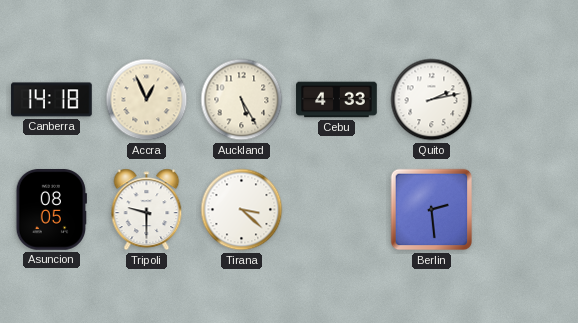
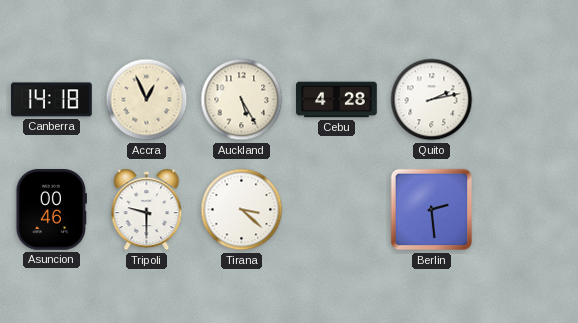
Cebu: 4:33 -> 4:28 (337, 100)
Asuncion: 08:05 -> 00:46 (51, 210)
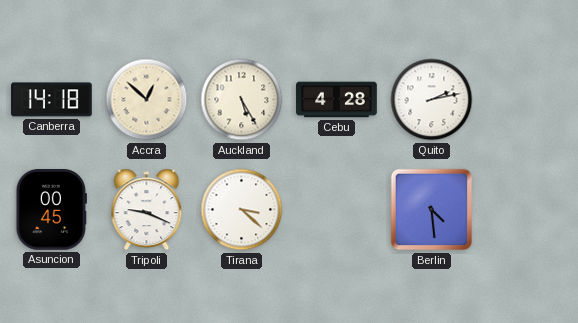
Accra: 12:56 -> 12:52 (147, 100)
Asuncion: 00:46 -> 00:45 (51, 210)
Tripoli: 9:30 -> 9:19 (147, 210)
Berlin: 2:29 -> 4:29 (432, 210)
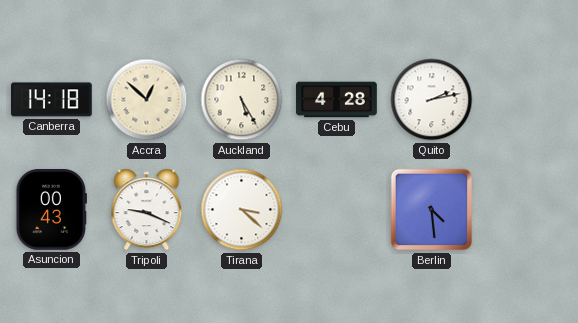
Asuncion: 00:45 -> 00:43 (51, 210)
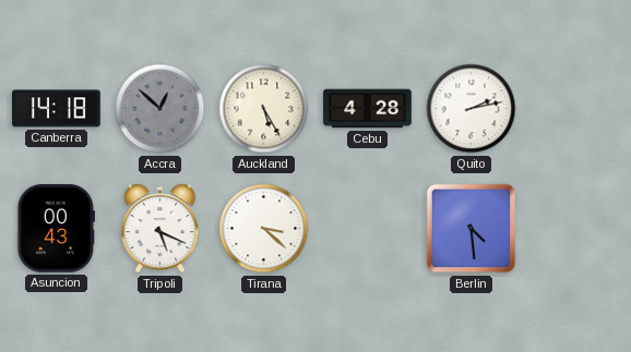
Accra dial: cream -> grey (160, 109)
Tripoli: 9:19 -> 5:19 (160, 229)
